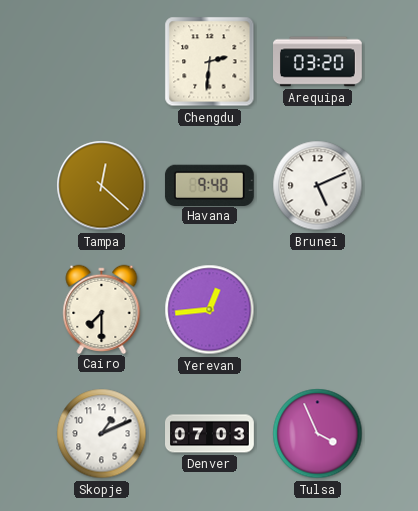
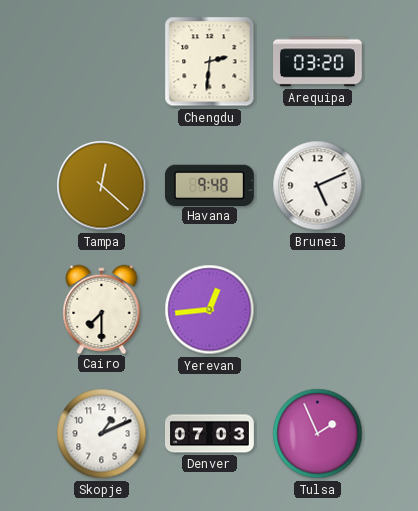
Tulsa: 3:56 -> 1:56 (318, 434)
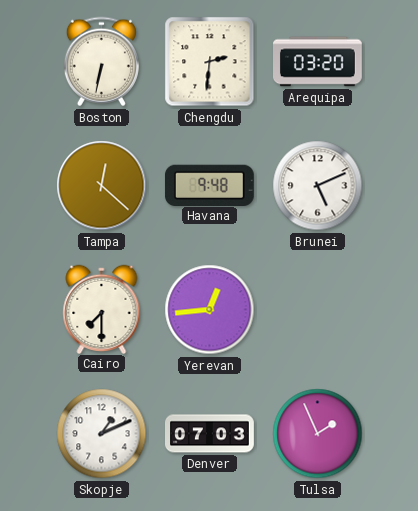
Boston: none -> 6:32 (101, 62)
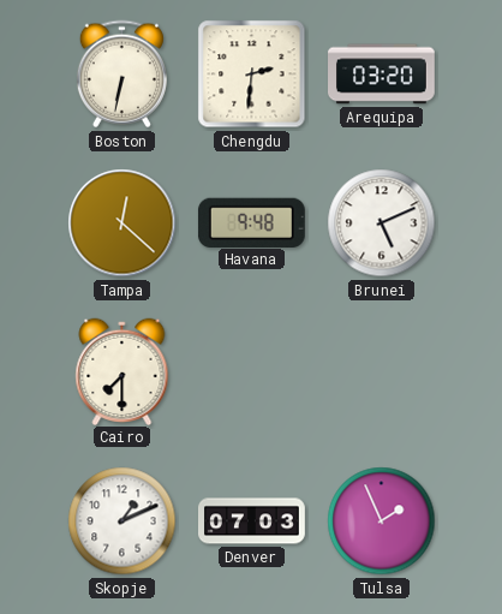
Yerevan: 12:44 -> none (210, 310)
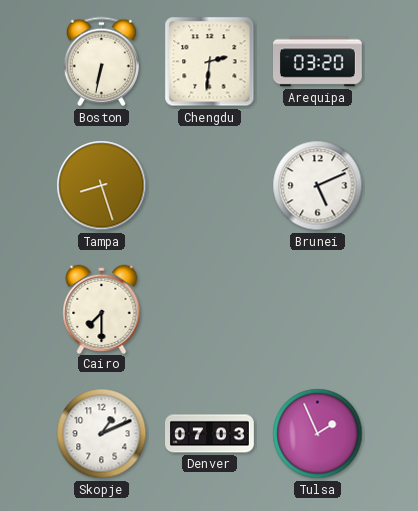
Tampa: 12:22 -> 8:27 (102, 186)
Havana: 9:48 -> none (251, 222)
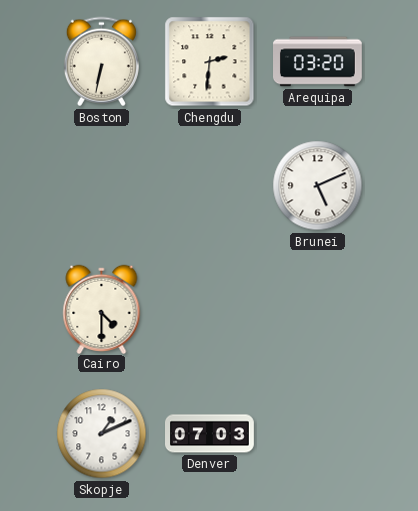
Tampa: 8:27 -> none (102, 186)
Cairo: 7:30 -> 4:30 (102, 309)
Tulsa: 1:56 -> none (318, 434)
